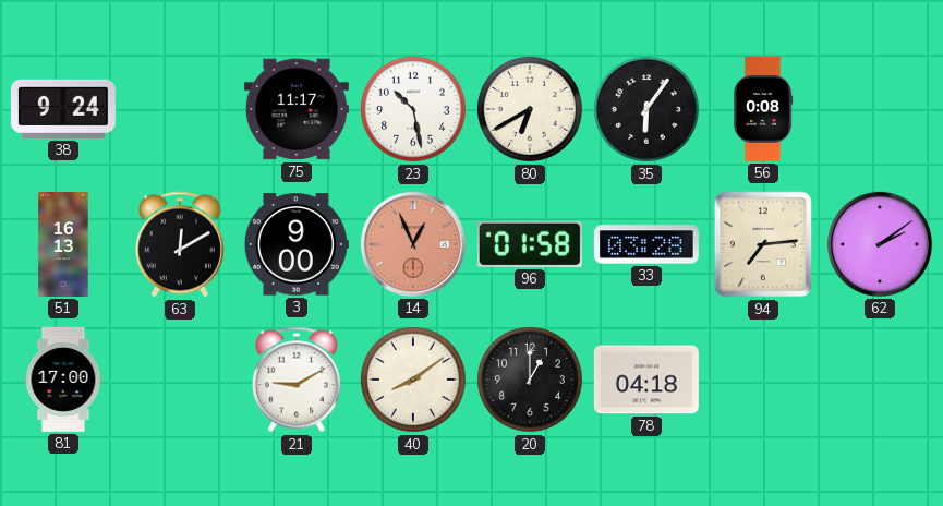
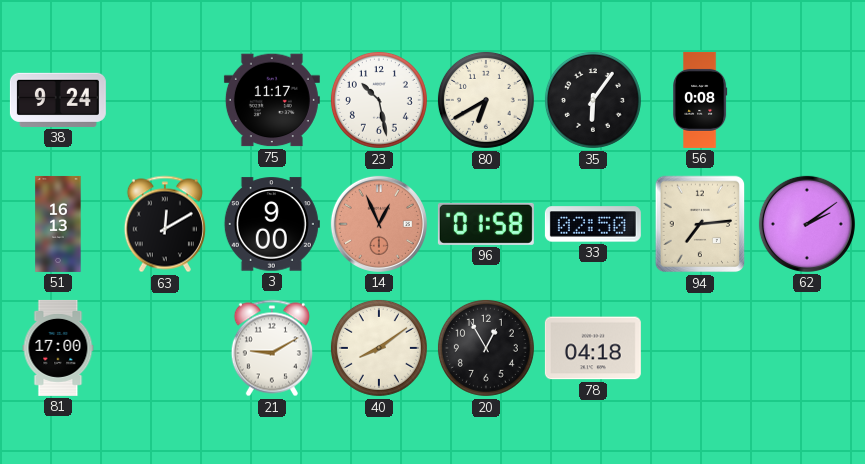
33: 03:28 -> 02:50 (593, 224)
20: 1:00 -> 12:55 (486, 348)
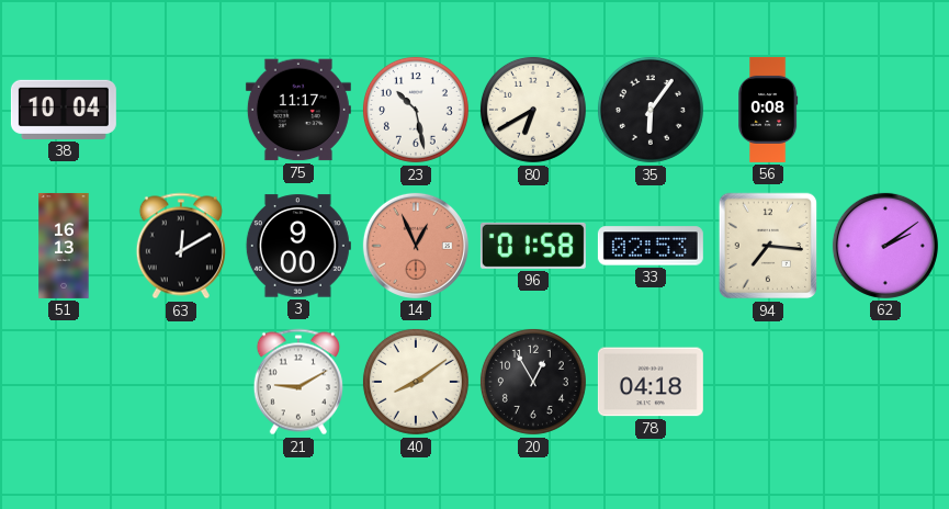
38: 9:24 -> 10:04 (64, 110)
33: 02:50 -> 02:53 (651, 246)
94: 7:14 -> 7:16 (768, 246)
81: 17:00 -> none (58, 348)
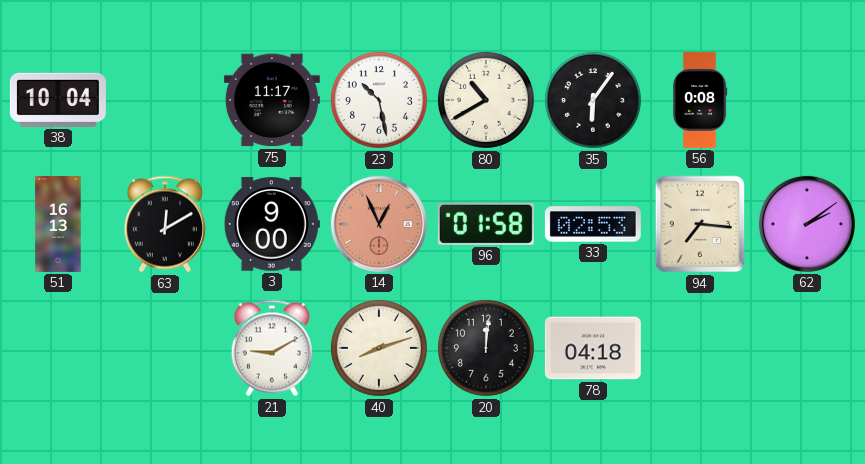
80: 6:40 -> 10:40 (486, 100)
40: 8:09 -> 8:12 (379, 348)
20: 12:55 -> 12:01 (486, 348)
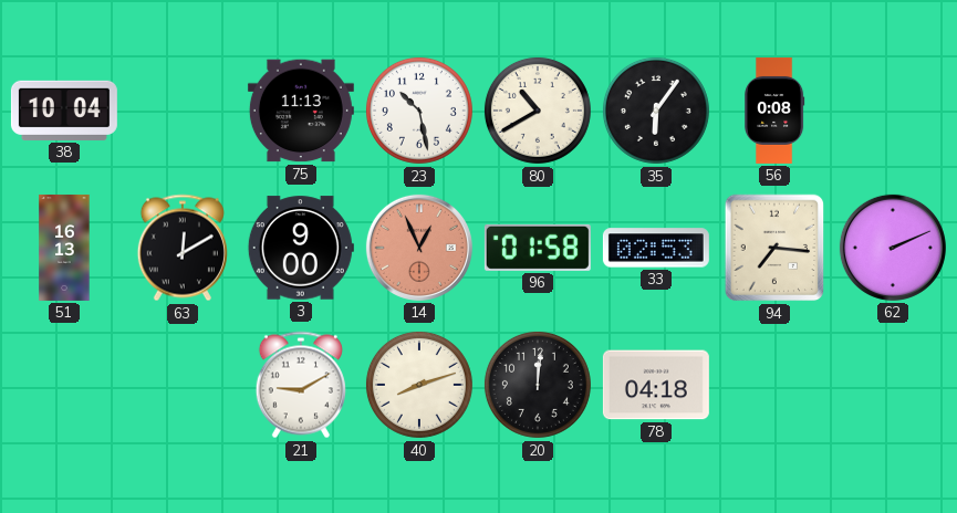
75: 11:17 -> 11:13 (301, 111)
62: 2:09 -> 2:11 (893, 248)
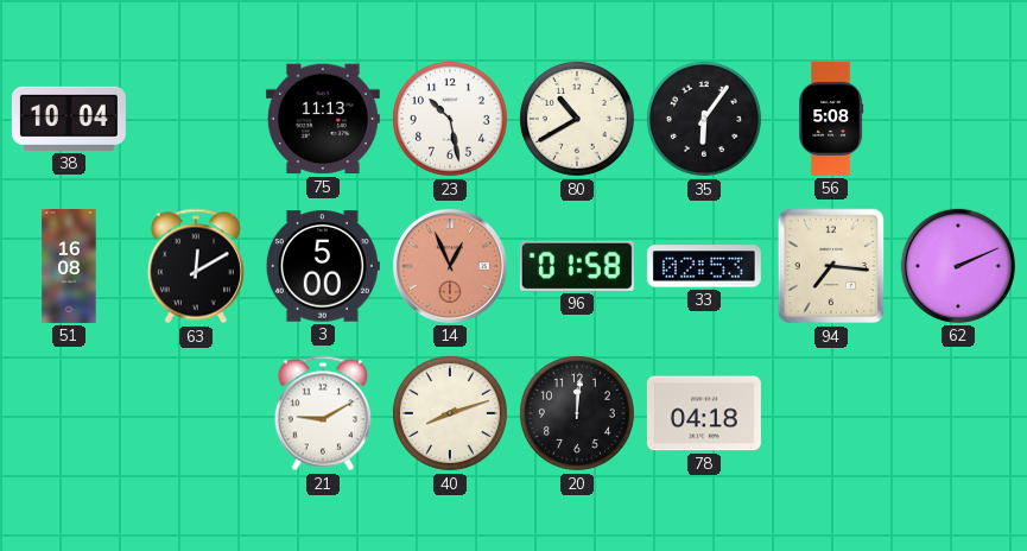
56: 0:08 -> 5:08 (831, 119)
51: 16:13 -> 16:08 (69, 266)
3: 9:00 -> 5:00 (323, 266)
